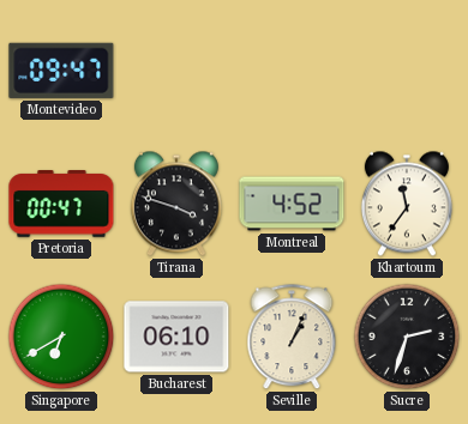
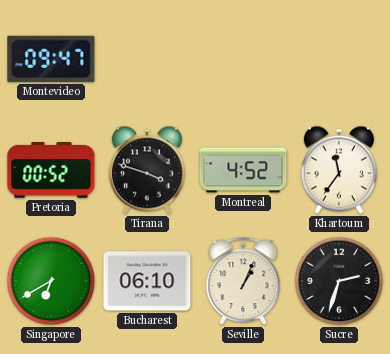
Pretoria: 00:47 -> 00:52 (51, 171)
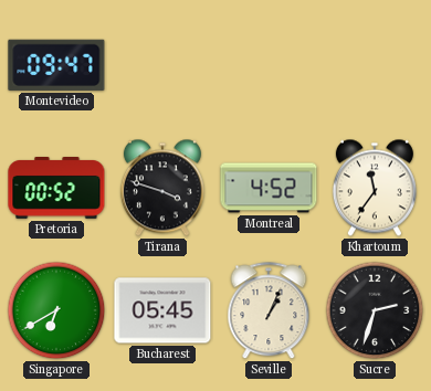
Bucharest: 06:10 -> 05:45 (162, 310)
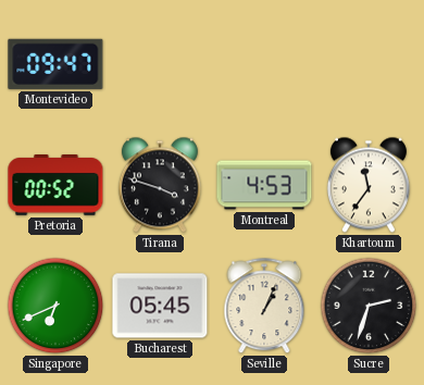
Montreal: 4:52 -> 4:53 (264, 185)
Singapore: 6:40 -> 6:41 (55, 306)
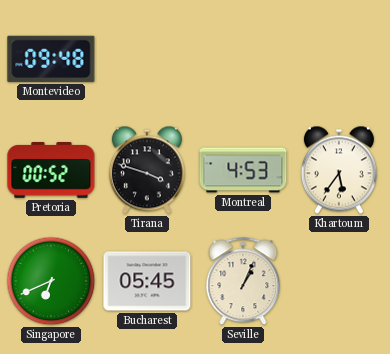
Montevideo: 09:47 -> 09:48 (51, 59)
Khartoum: 11:36 -> 5:36 (339, 170)
Sucre: 2:33 -> none (369, 306)
